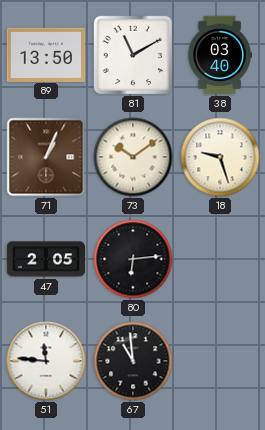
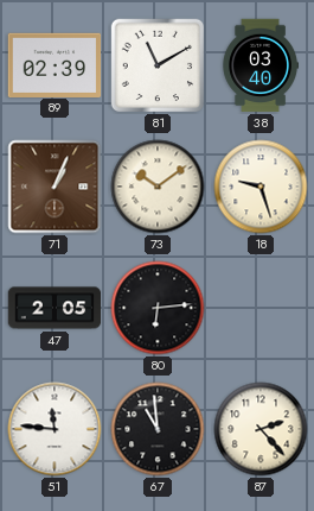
89: 13:50 -> 02:39 (55, 64)
87: none -> 2:23 (261, 429)
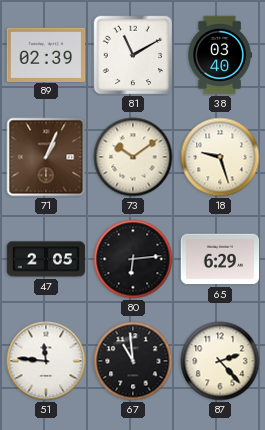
65: none -> 6:29 (220, 259)
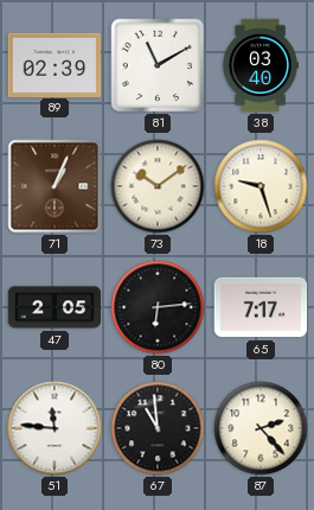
65: 6:29 -> 7:17 (261, 307)
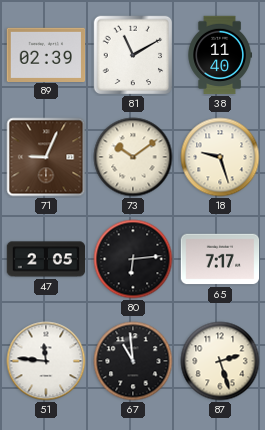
38: 03:40 -> 11:40 (219, 55)
71: 1:04 -> 9:04 (46, 157)
87: 2:23 -> 2:27 (220, 361)
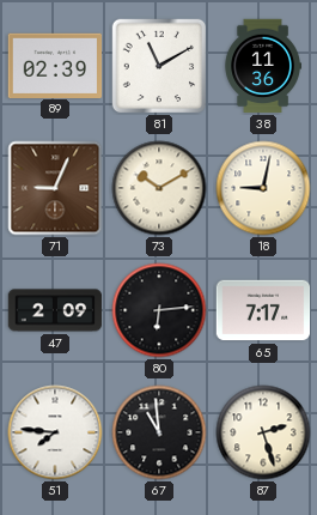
38: 11:40 -> 11:36 (262, 66)
73: 10:09 -> 10:10 (159, 188)
18: 9:27 -> 9:02 (263, 188)
47: 2:05 -> 2:09 (55, 310)
51: 11:46 -> 7:46 (55, 432)
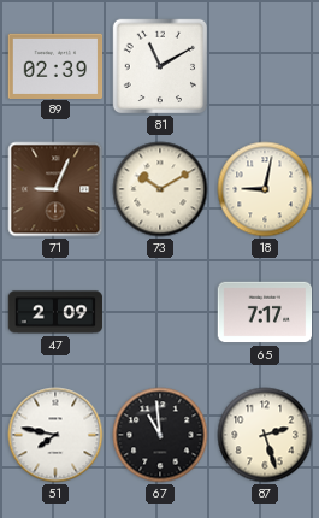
38: 11:36 -> none (262, 66)
80: 6:14 -> none (159, 310)
51: 7:46 -> 7:47 (55, 435)
